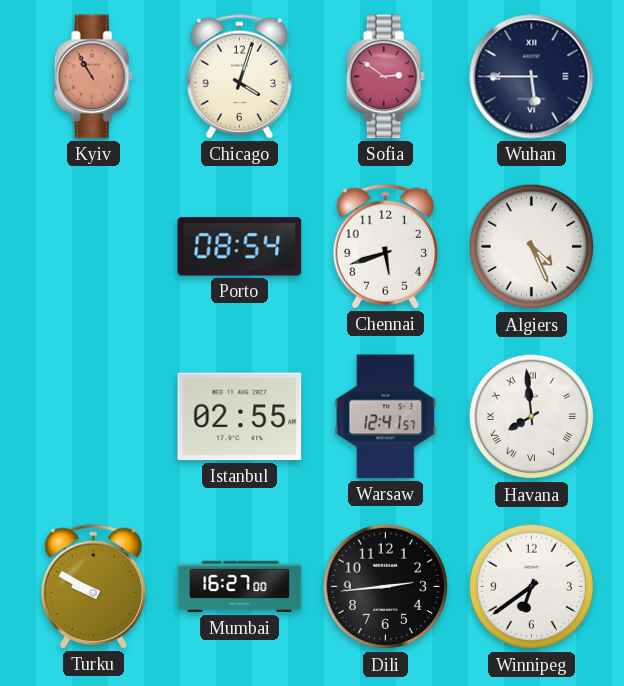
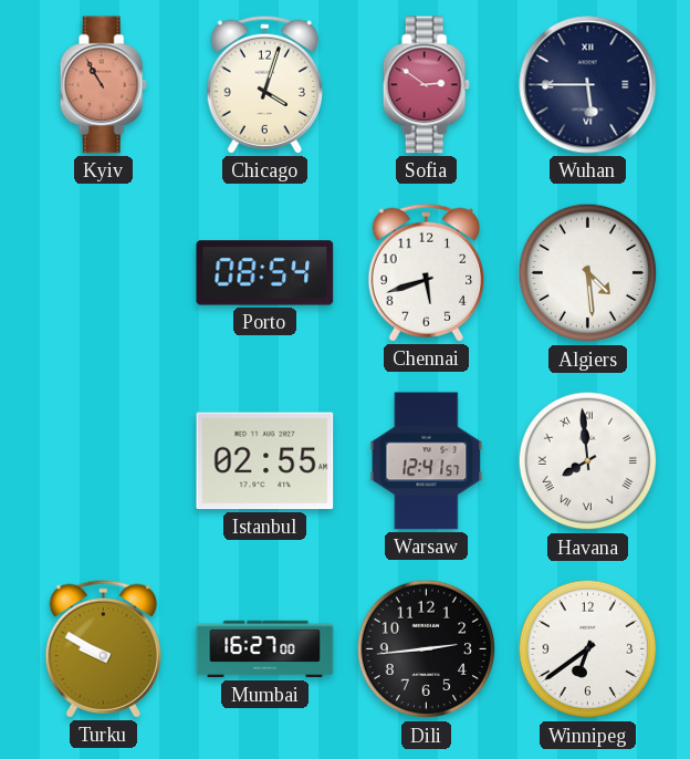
Algiers: 4:26 -> 4:29 (588, 273)
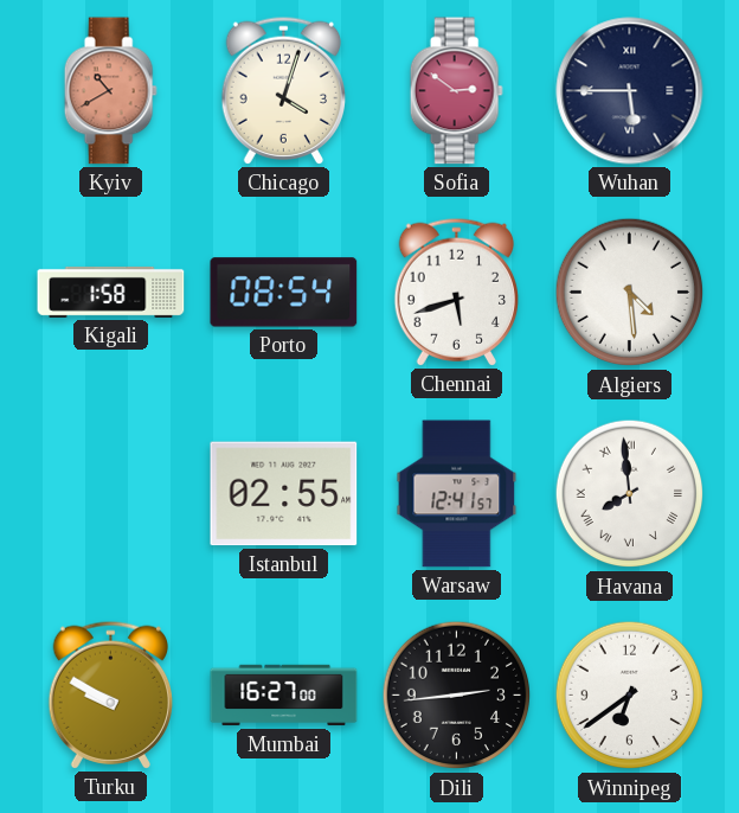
Kyiv: 10:55 -> 10:40 (110, 91)
Kigali: none -> 1:58 (111, 292)
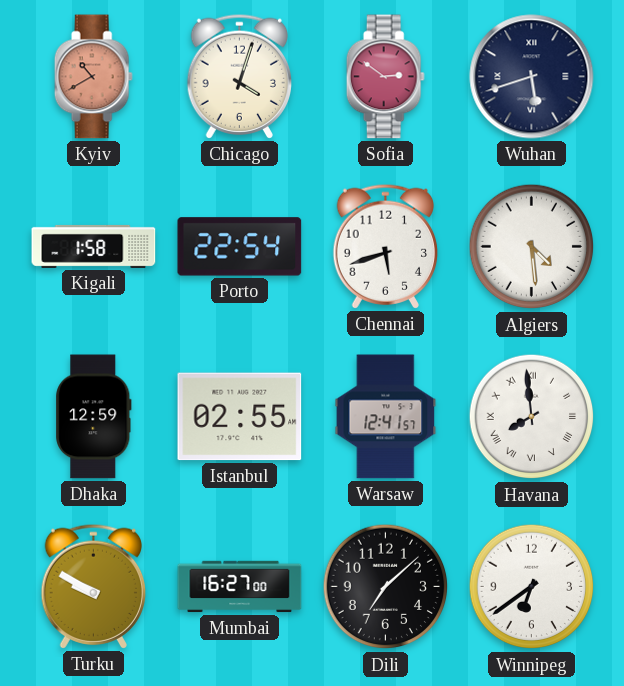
Wuhan: 5:45 -> 5:42 (532, 77)
Porto: 08:54 -> 22:54 (240, 247)
Dhaka: none -> 12:59 (94, 417)
Dili: 2:44 -> 7:08 (386, 587)
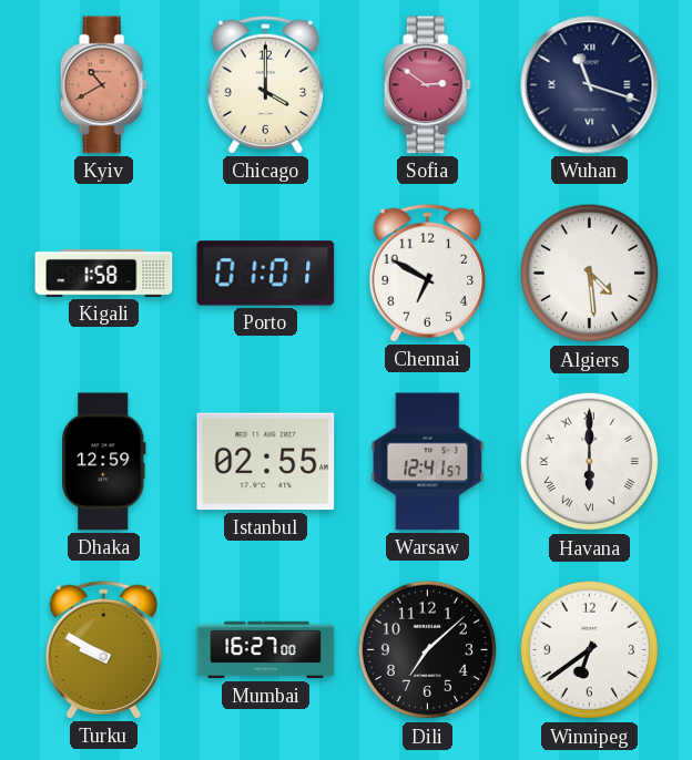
Chicago: 4:03 -> 4:00 (265, 84)
Wuhan: 5:42 -> 11:18 (590, 85)
Porto: 22:54 -> 01:01 (266, 274)
Chennai: 5:42 -> 6:50 (427, 273)
Havana: 7:59 -> 6:00 (590, 462)
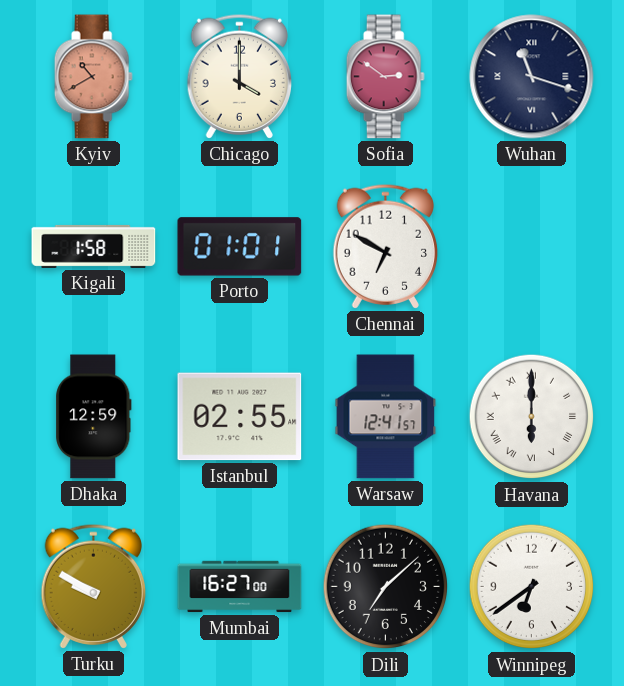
Algiers: 4:29 -> none (590, 274)
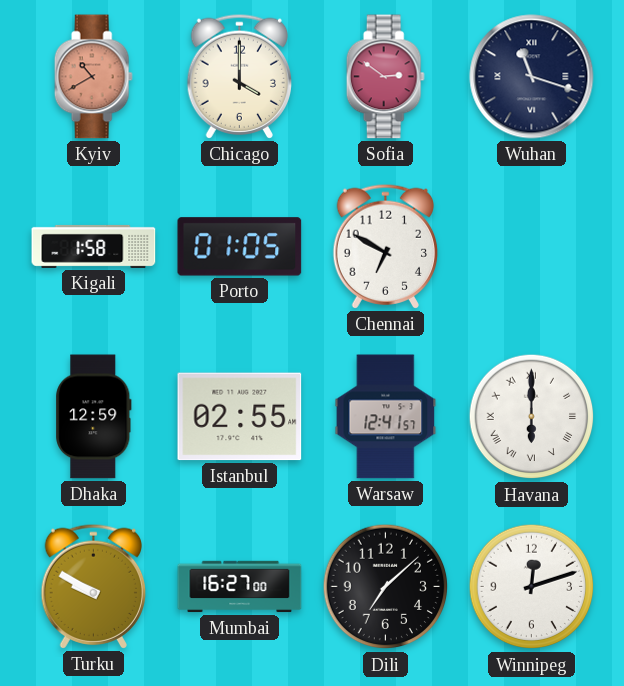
Porto: 01:01 -> 01:05 (240, 247)
Winnipeg: 6:39 -> 12:12 (532, 587)
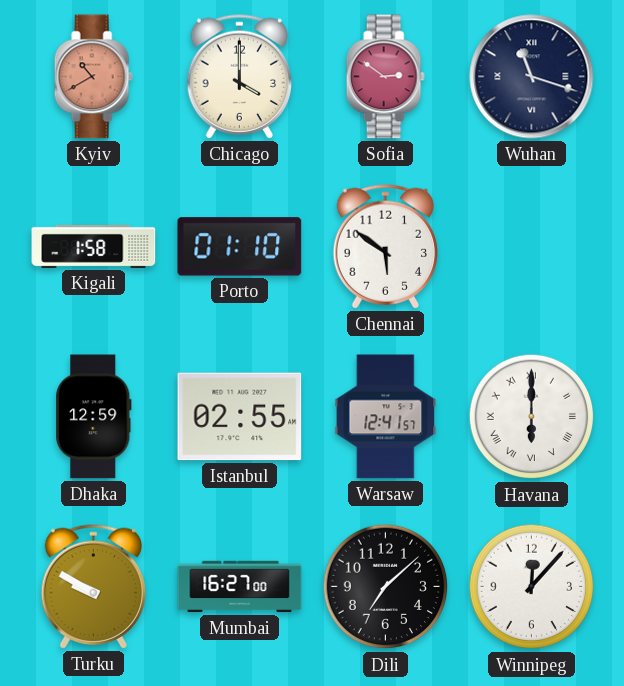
Porto: 01:05 -> 01:10 (240, 247)
Chennai: 6:50 -> 5:51 (385, 246)
Winnipeg: 12:12 -> 12:07 (532, 587)
